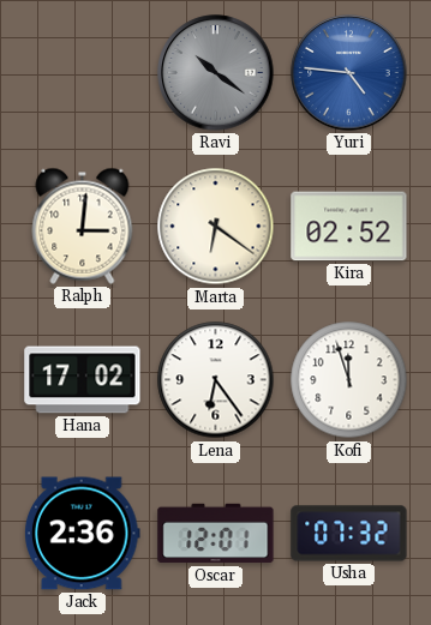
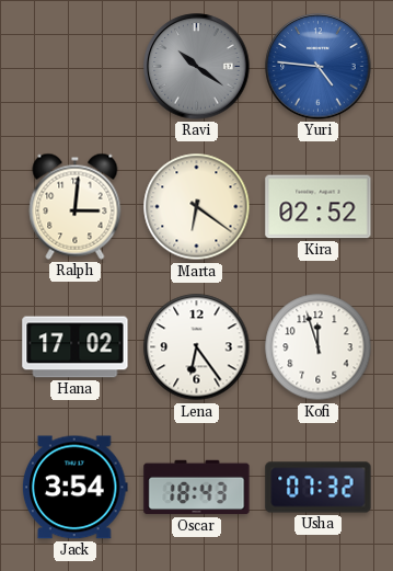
Jack: 2:36 -> 3:54 (76, 488)
Oscar: 12:01 -> 18:43 (197, 488)
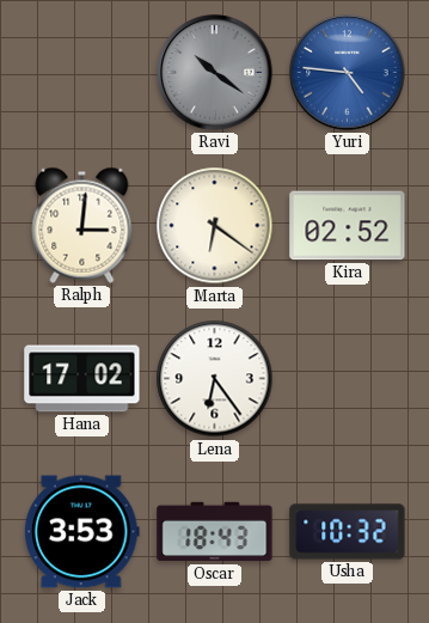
Kofi: 11:57 -> none (319, 347)
Jack: 3:54 -> 3:53 (82, 532)
Usha: 07:32 -> 10:32 (348, 532)
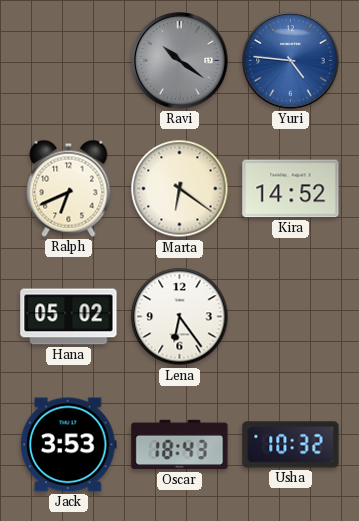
Ralph: 3:01 -> 6:41 (69, 188)
Kira: 02:52 -> 14:52 (291, 189)
Hana: 17:02 -> 05:02 (69, 317)
